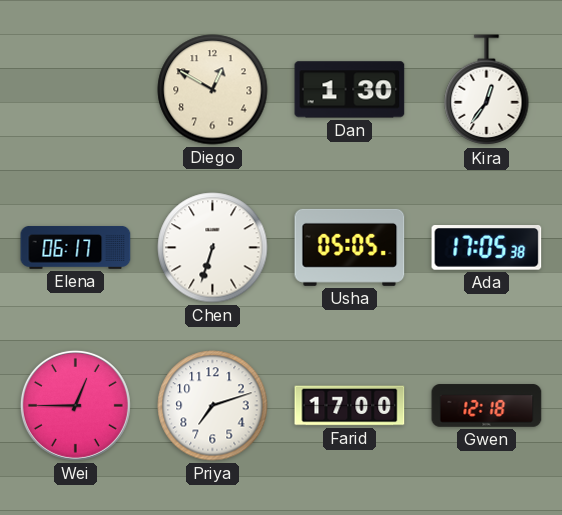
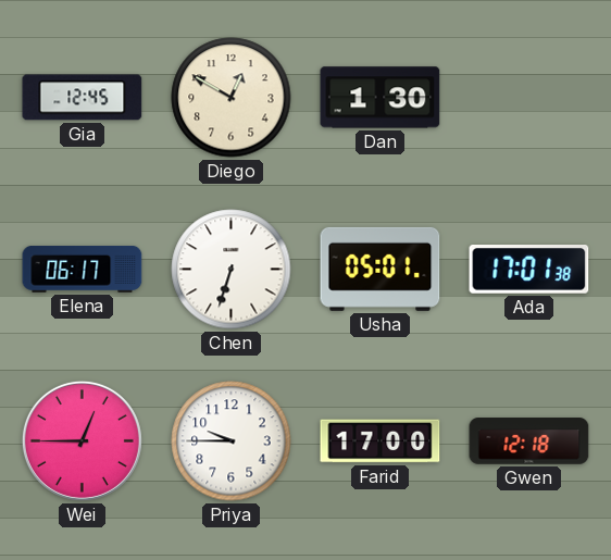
Gia: none -> 12:45 (83, 98)
Kira: 12:36 -> none (487, 90)
Usha: 05:05 -> 05:01 (381, 269)
Ada: 17:05 -> 17:01 (529, 270)
Priya: 7:12 -> 9:45 (232, 441)
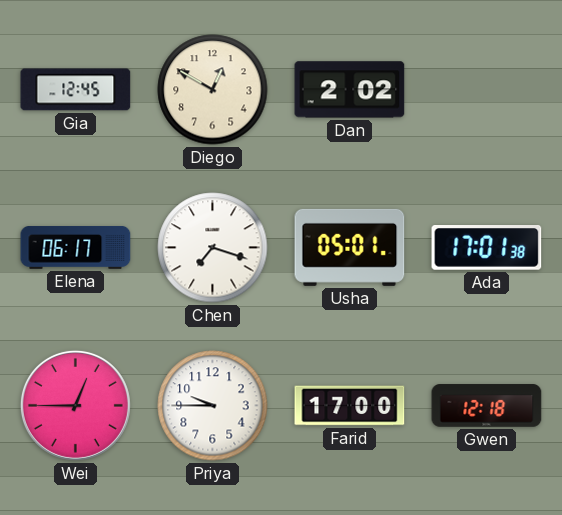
Dan: 1:30 -> 2:02 (350, 90)
Chen: 6:33 -> 7:18 (213, 248)
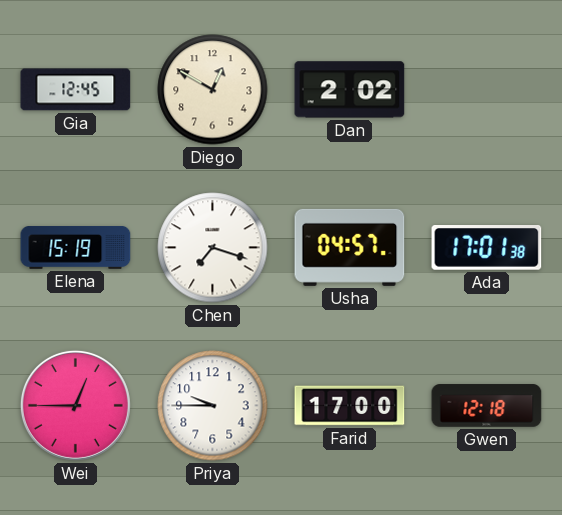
Elena: 06:17 -> 15:19 (76, 248)
Usha: 05:01 -> 04:57 (350, 247)
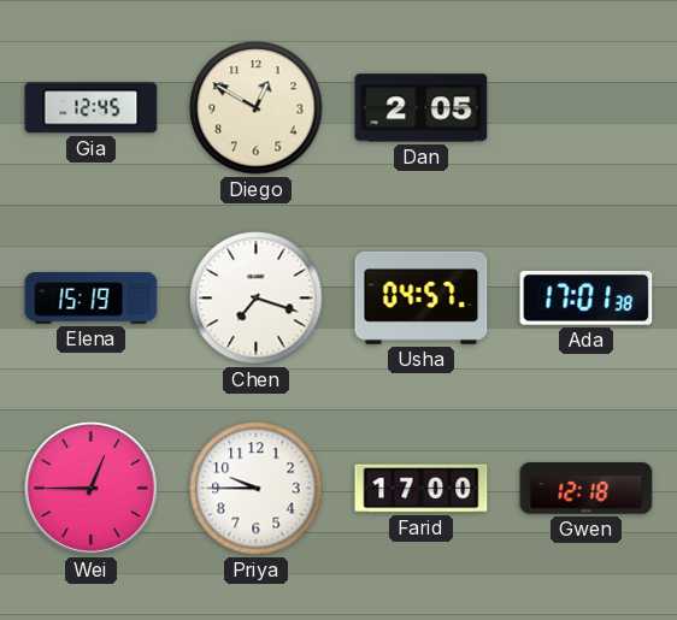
Dan: 2:02 -> 2:05 (422, 108)
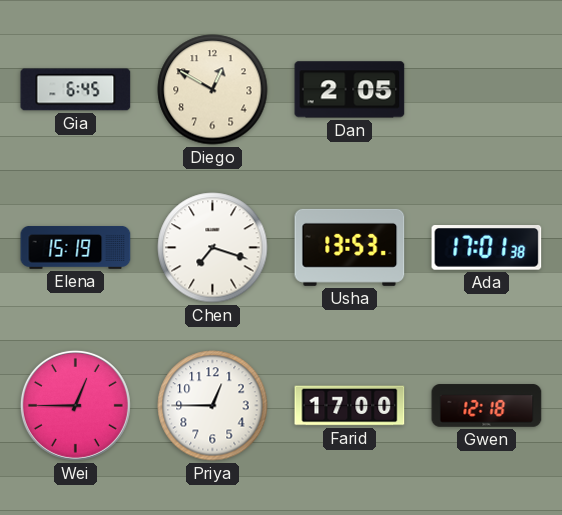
Gia: 12:45 -> 6:45 (76, 90)
Usha: 04:57 -> 13:53 (350, 247)
Priya: 9:45 -> 12:45 (213, 406)
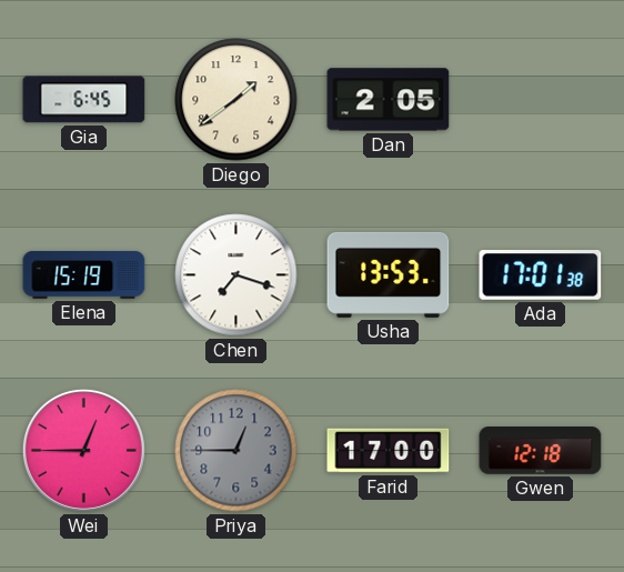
Diego: 12:50 -> 1:39 (236, 100)
Priya dial: white -> grey (236, 451)
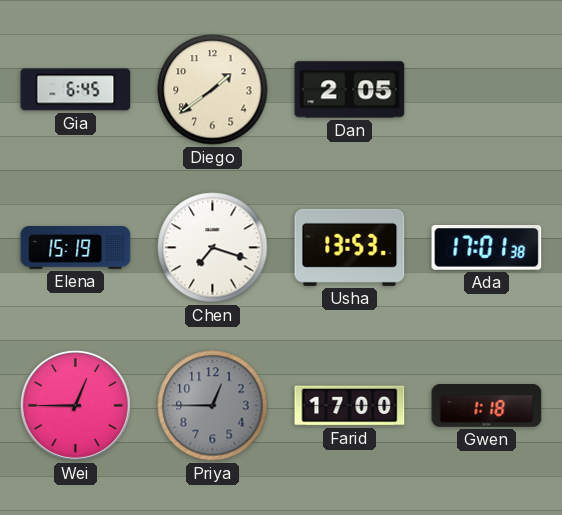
Gwen: 12:18 -> 1:18 (487, 406)
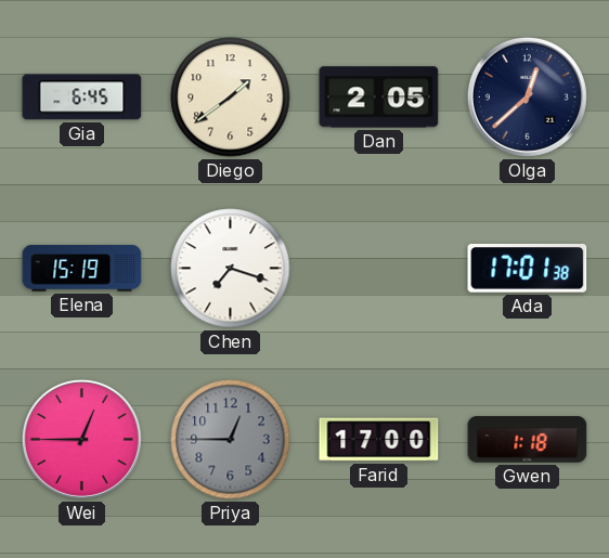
Olga: none -> 12:38 (527, 96)
Usha: 13:53 -> none (350, 247)
